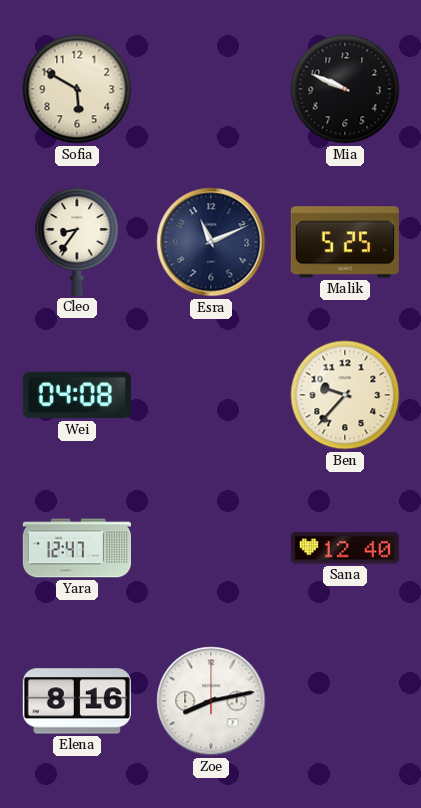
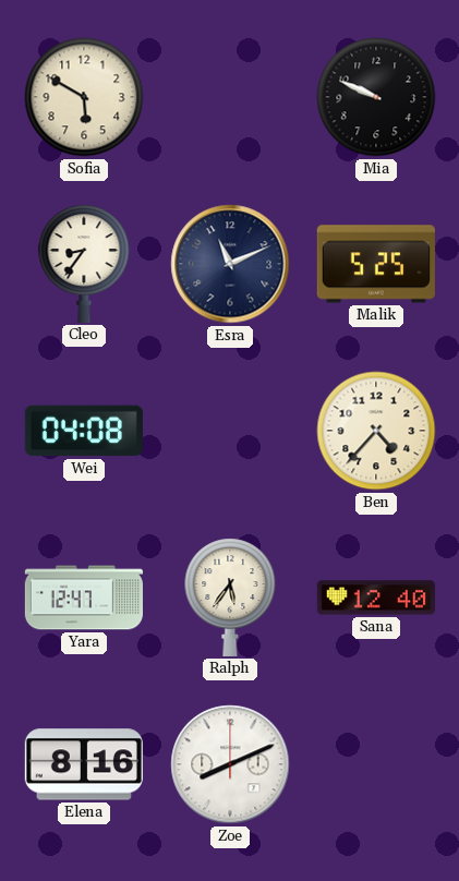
Ben: 9:37 -> 4:37 (376, 431)
Ralph: none -> 5:36 (230, 598)
Zoe: 8:13 -> 8:11 (230, 764)
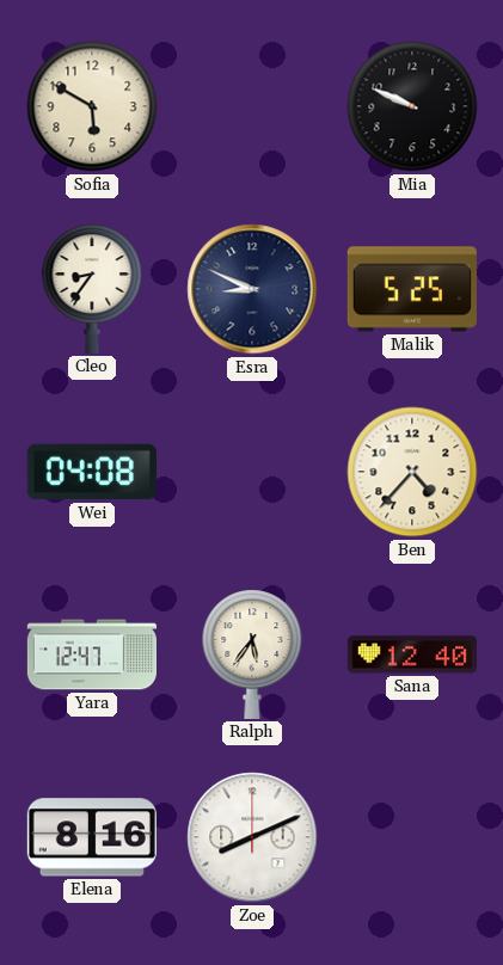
Esra: 11:11 -> 8:49 (252, 289)
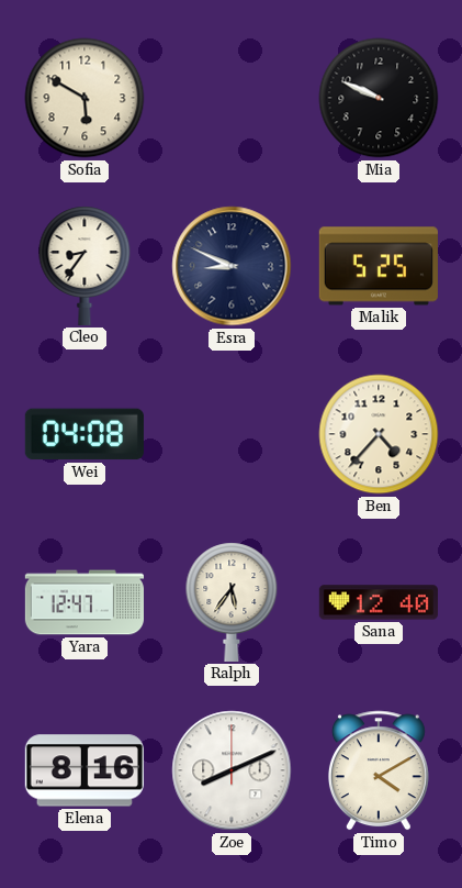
Timo: none -> 4:10 (379, 770)
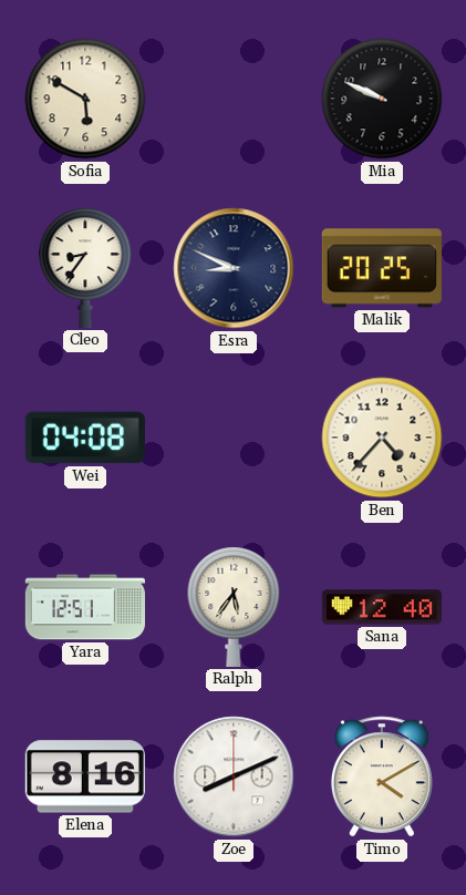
Malik: 5:25 -> 20:25 (382, 268)
Yara: 12:47 -> 12:51 (84, 607)
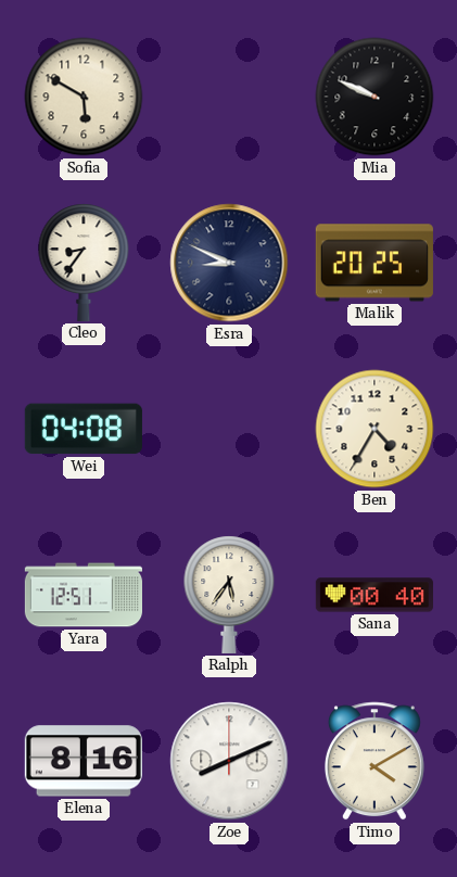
Ben: 4:37 -> 4:35 (375, 429)
Sana: 12:40 -> 00:40 (375, 595)
